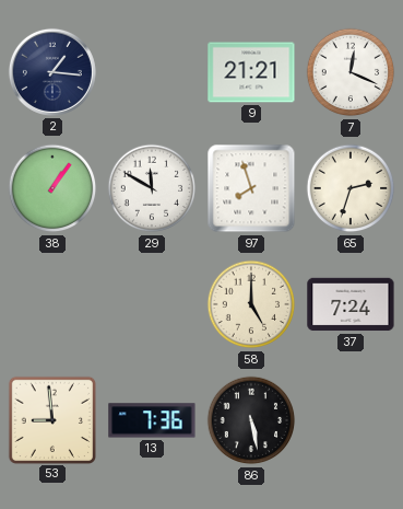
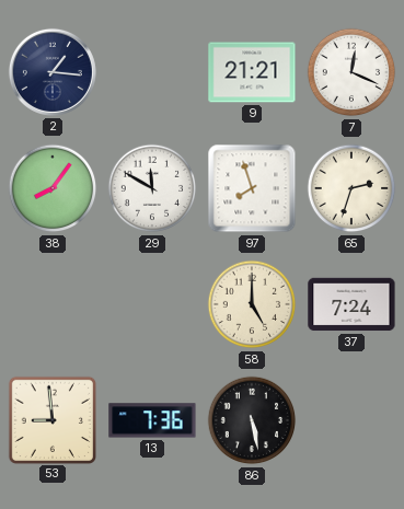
38: 1:06 -> 8:06 (53, 188)
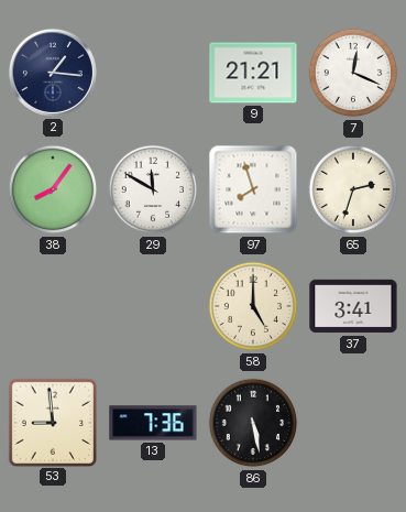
37: 7:24 -> 3:41 (353, 306)
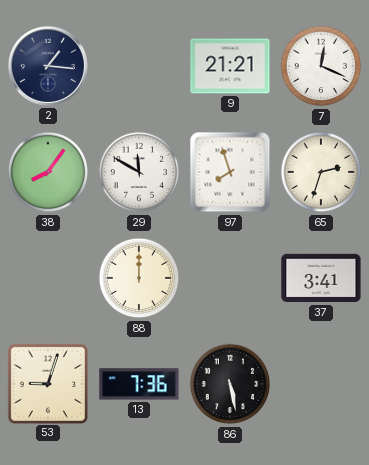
88: none -> 12:00 (139, 278)
58: 5:00 -> none (253, 306)
53: 8:59 -> 9:03 (47, 383)
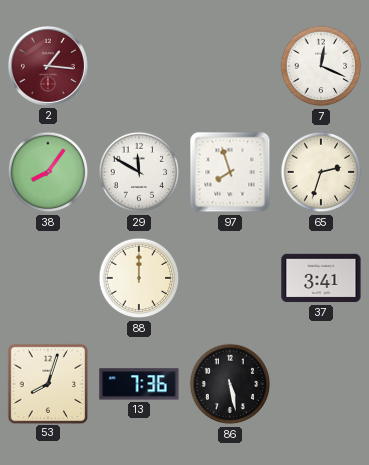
2 dial: navy -> burgundy (48, 66)
9: 21:21 -> none (230, 66)
53: 9:03 -> 8:03 (47, 383)
